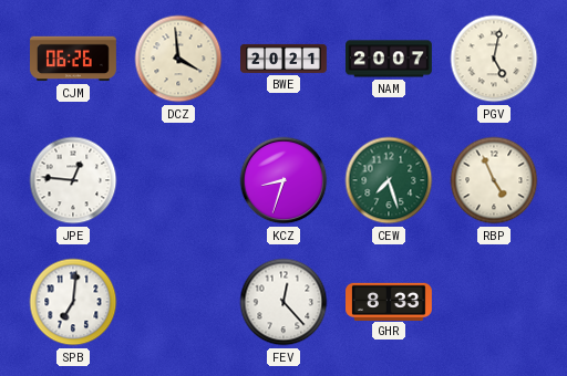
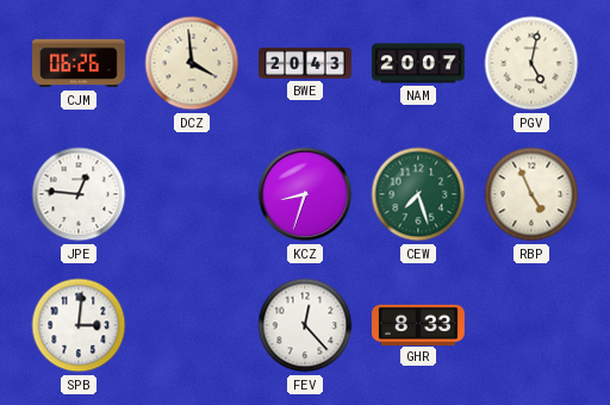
BWE: 20:21 -> 20:43 (306, 63)
SPB: 7:01 -> 3:01 (79, 325)
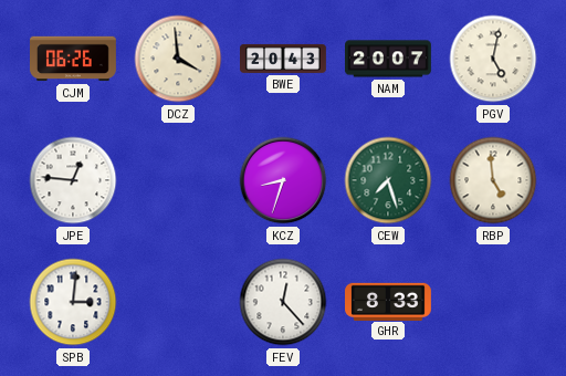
RBP: 4:56 -> 4:59 (493, 180)
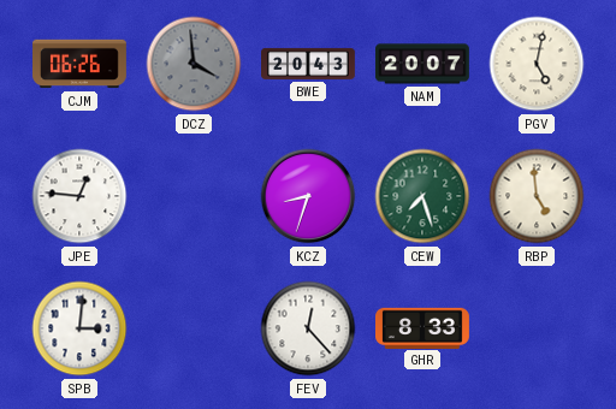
DCZ dial: cream -> grey (194, 64)
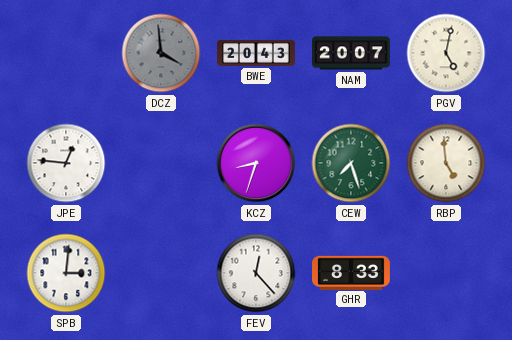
CJM: 06:26 -> none (81, 64)
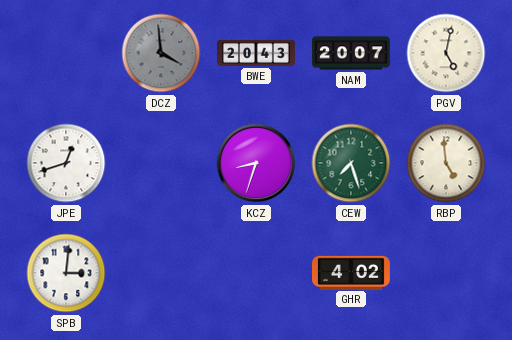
JPE: 12:46 -> 12:42 (66, 163)
FEV: 12:23 -> none (256, 273)
GHR: 8:33 -> 4:02 (352, 272)
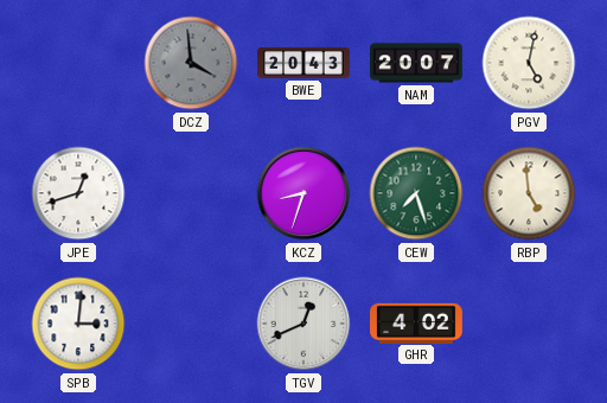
TGV: none -> 12:41 (303, 324)
